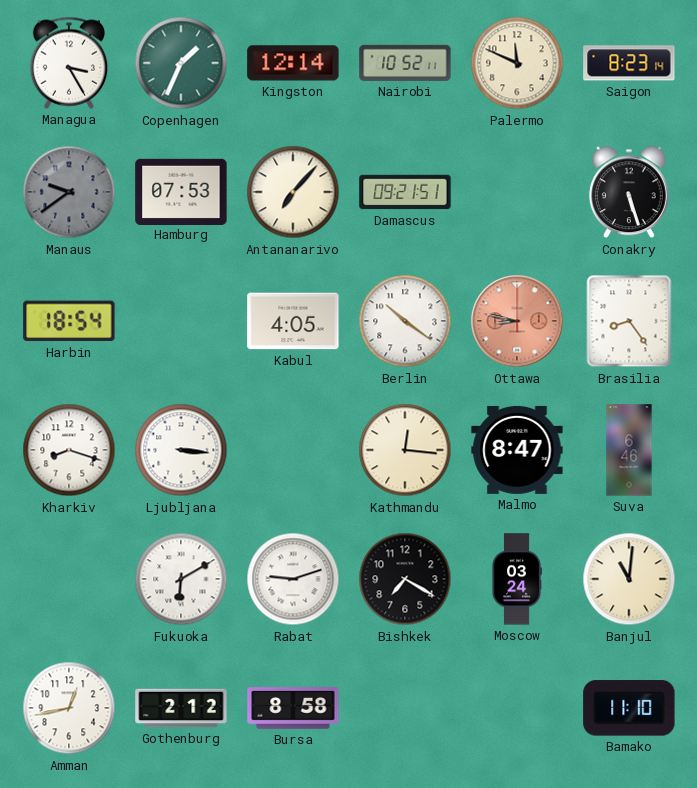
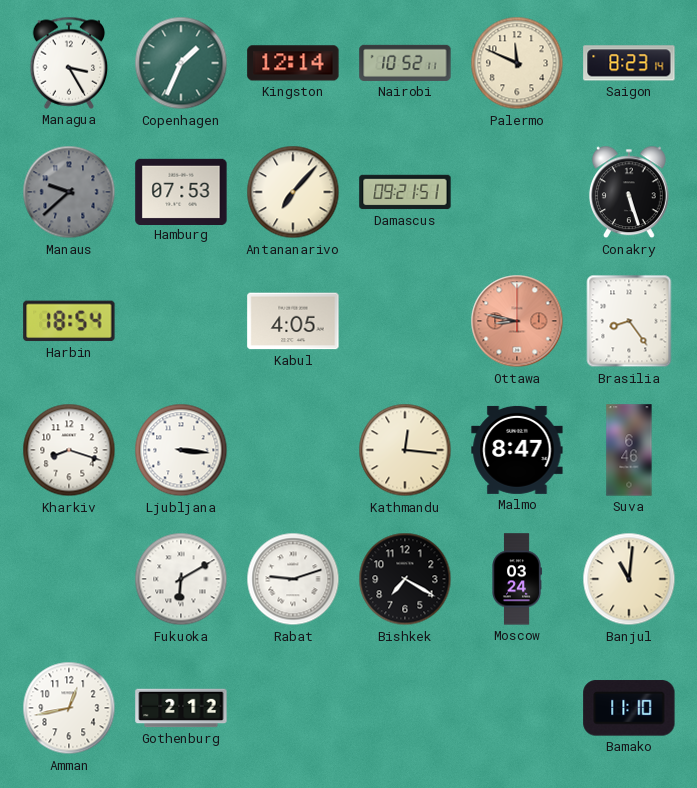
Manaus: 9:39 -> 9:38 (69, 192)
Berlin: 10:21 -> none (405, 321)
Bursa: 8:58 -> none (293, 708)
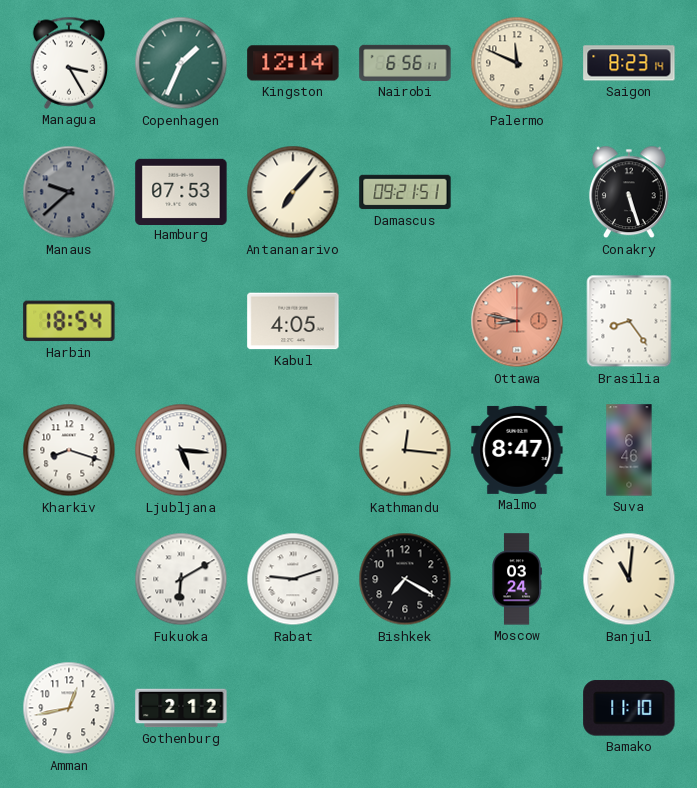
Nairobi: 10:52 -> 6:56 (405, 63)
Ljubljana: 3:16 -> 5:16 (181, 450)
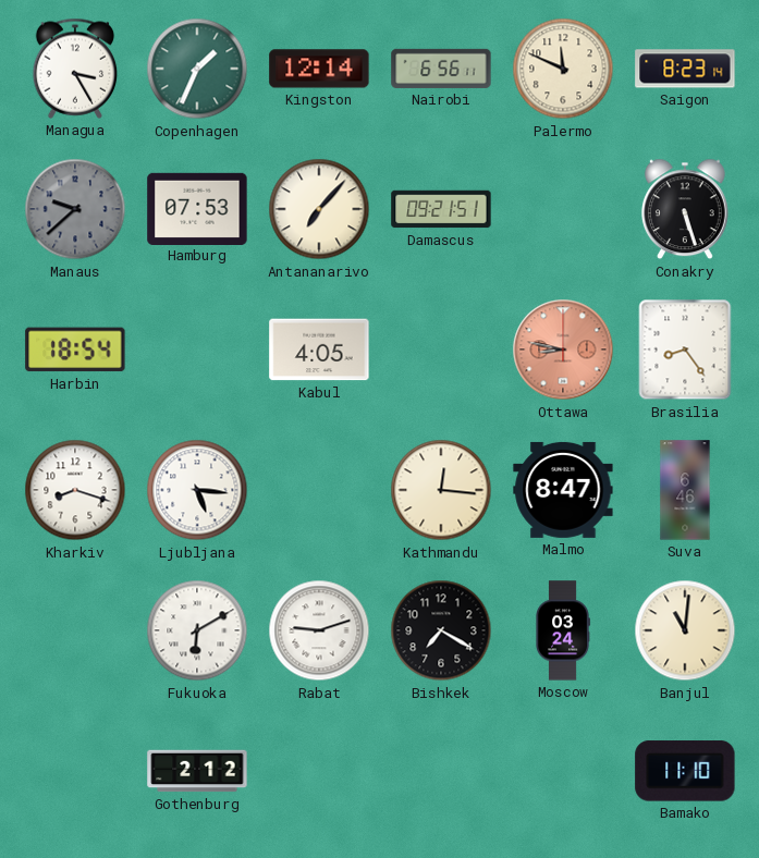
Amman: 12:43 -> none (69, 708)
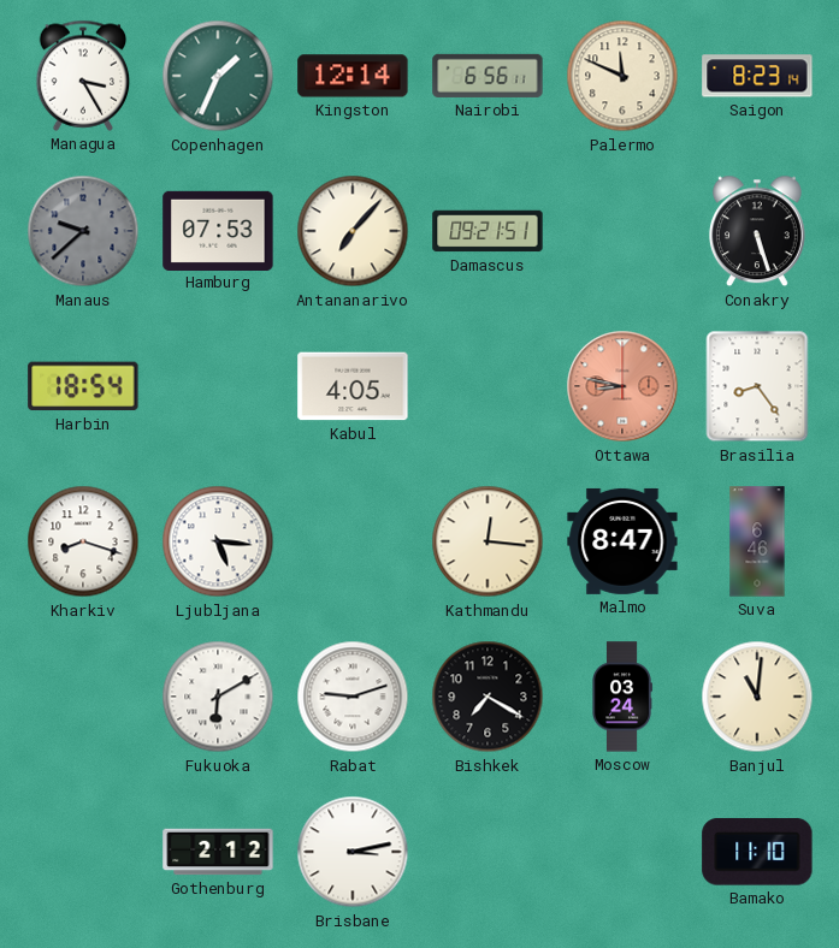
Brisbane: none -> 3:13 (353, 852)
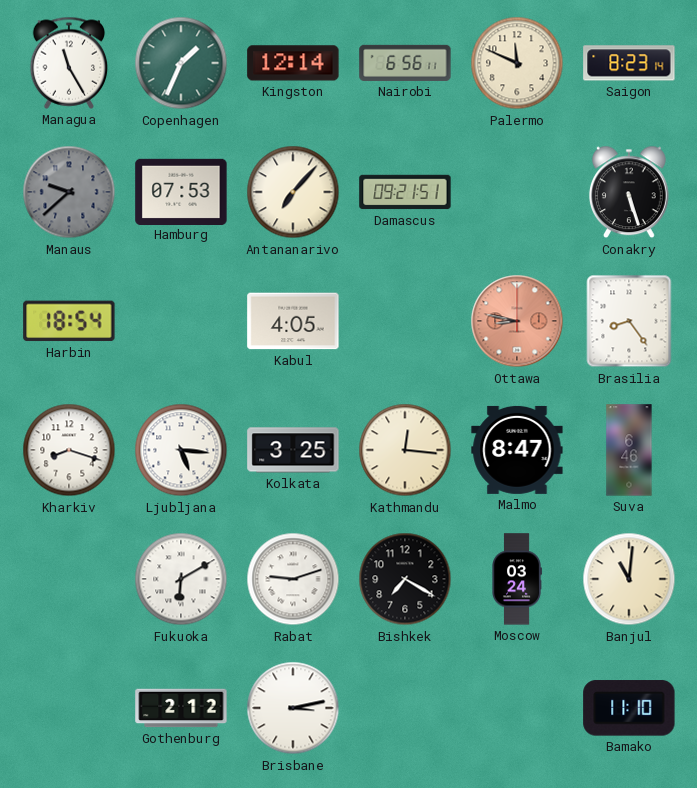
Managua: 3:25 -> 11:25 (69, 63)
Kolkata: none -> 3:25 (293, 450)
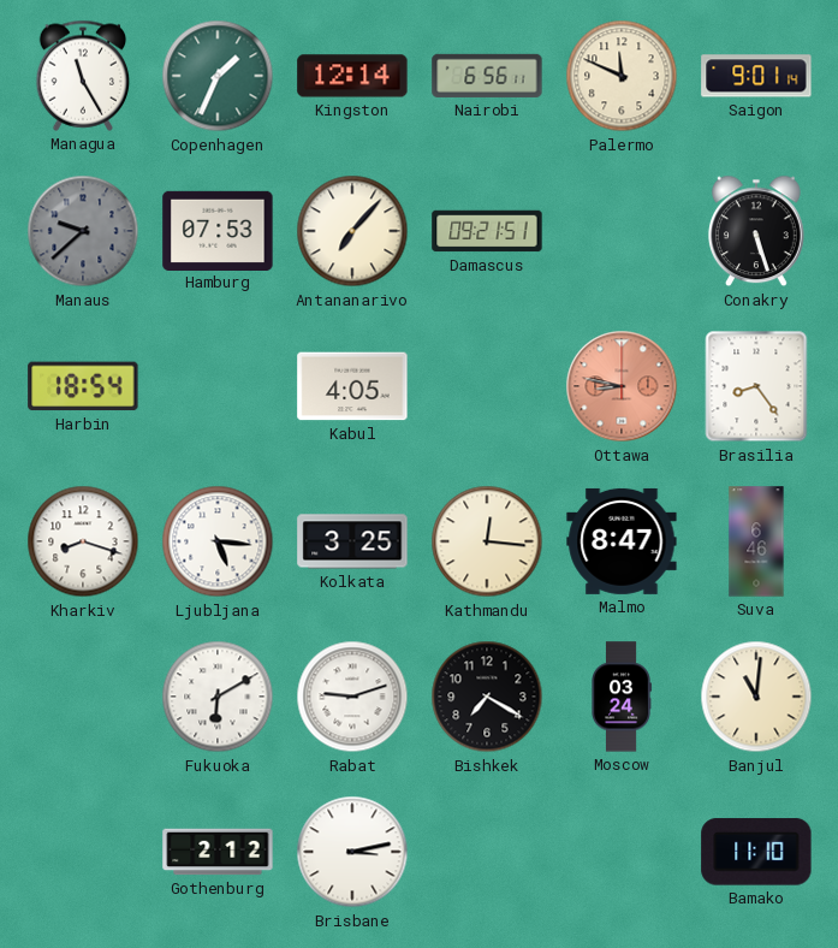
Saigon: 8:23 -> 9:01 (756, 76)
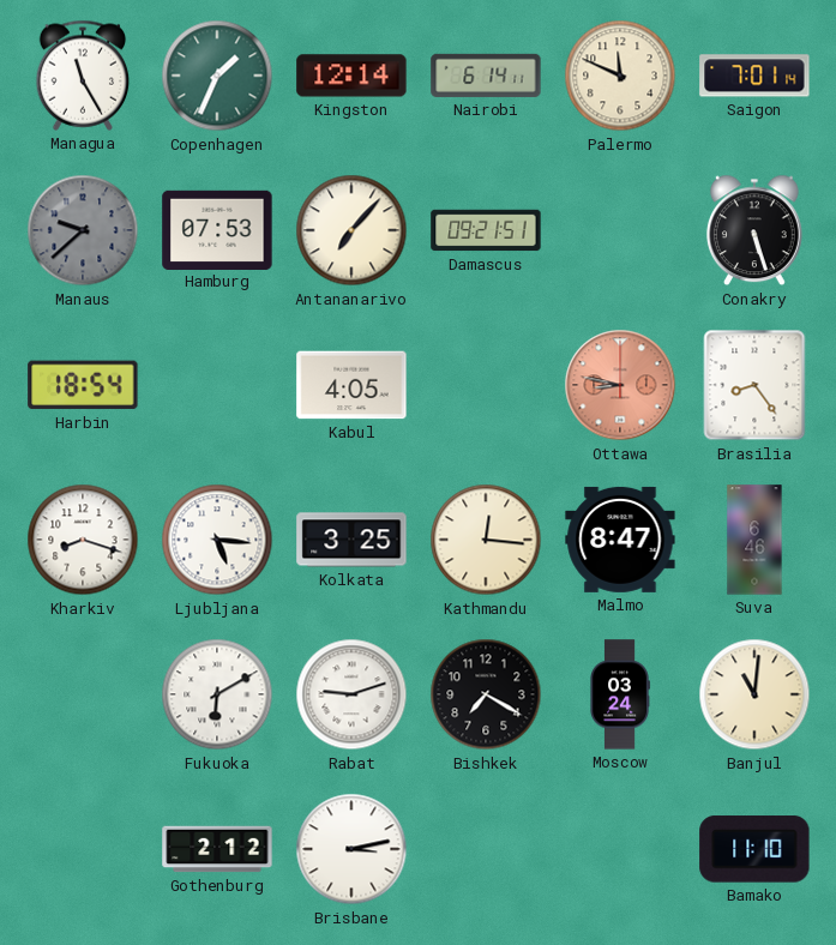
Nairobi: 6:56 -> 6:14 (486, 76)
Saigon: 9:01 -> 7:01 (754, 76)
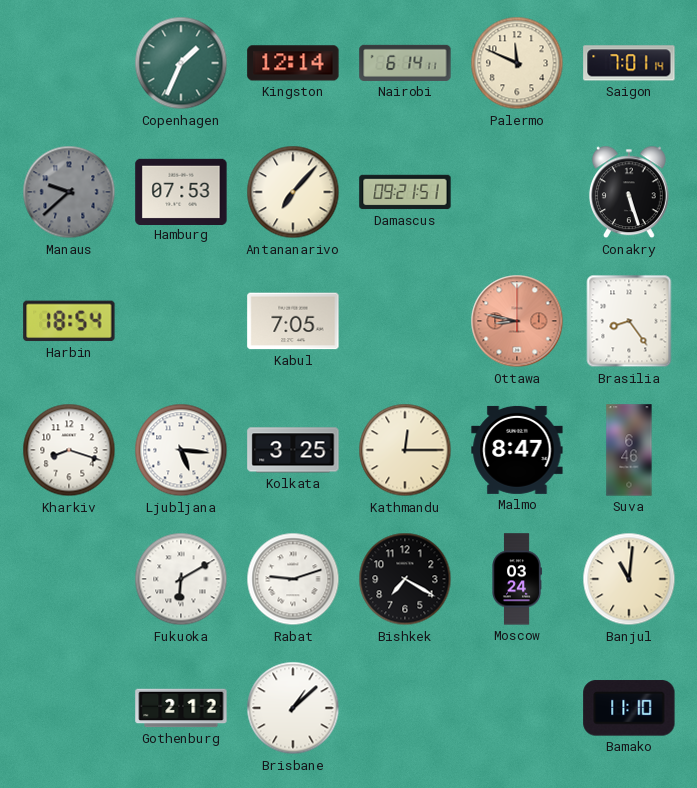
Managua: 11:25 -> none (83, 76)
Kabul: 4:05 -> 7:05 (293, 321)
Kathmandu: 12:16 -> 12:15 (405, 450)
Brisbane: 3:13 -> 1:08 (293, 708)
